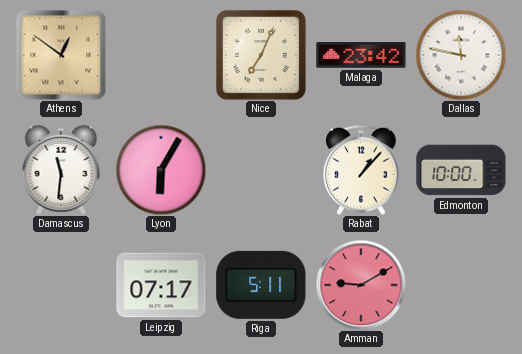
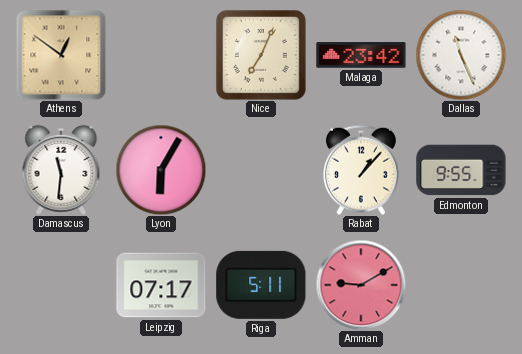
Dallas: 11:47 -> 11:26 (461, 55)
Edmonton: 10:00 -> 9:55 (461, 170)
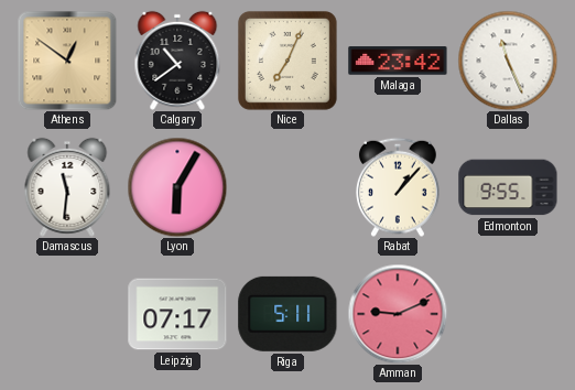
Calgary: none -> 10:39 (177, 61)
Amman: 9:10 -> 9:11 (398, 314)
